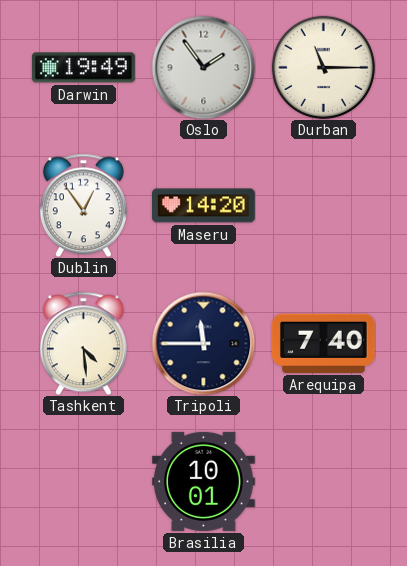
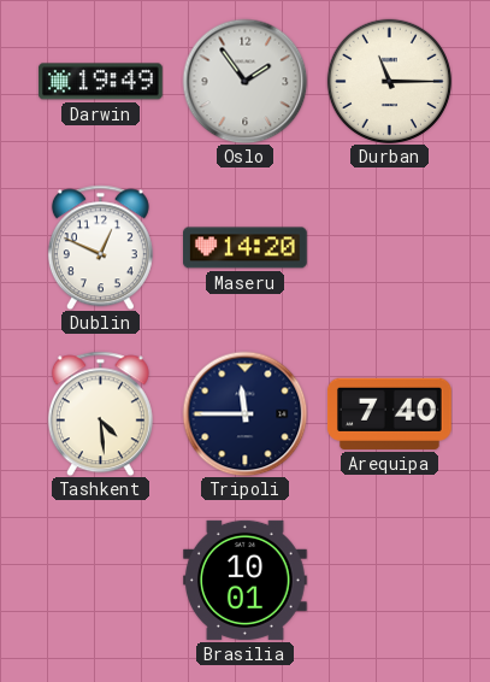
Dublin: 12:54 -> 12:49 (100, 247)
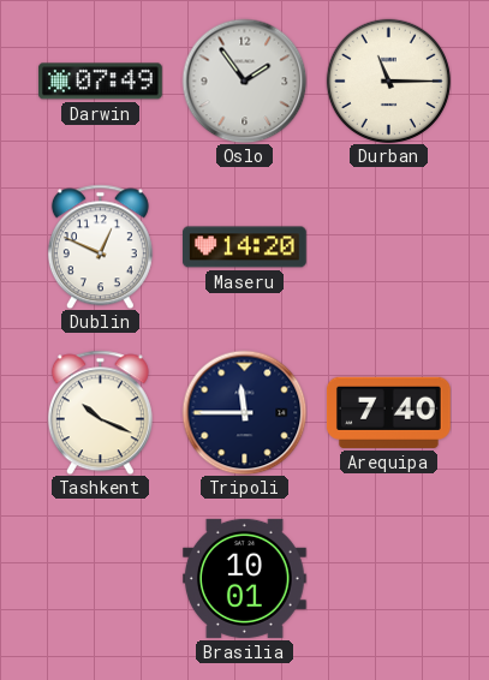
Darwin: 19:49 -> 07:49 (100, 82)
Tashkent: 4:29 -> 10:19 (100, 412)
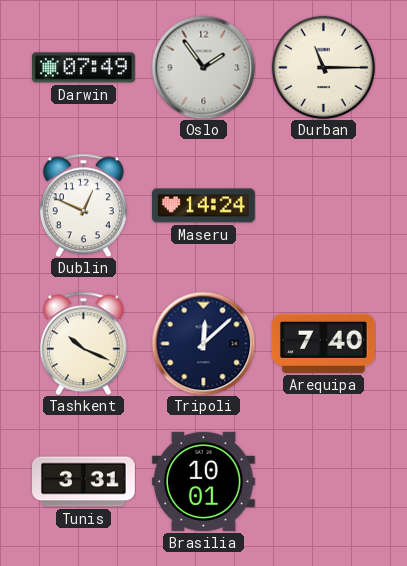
Maseru: 14:20 -> 14:24 (204, 206)
Tripoli: 11:45 -> 12:08 (203, 343)
Tunis: none -> 3:31 (84, 482)
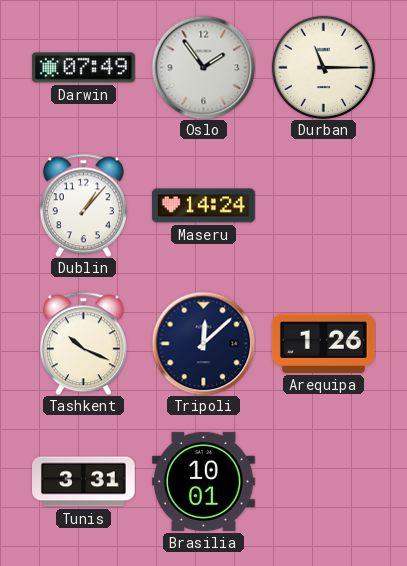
Dublin: 12:49 -> 1:07 (83, 205)
Arequipa: 7:40 -> 1:26 (323, 343)
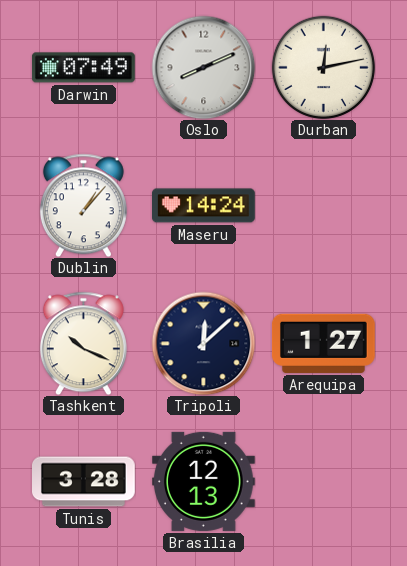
Oslo: 1:54 -> 8:11 (203, 67)
Durban: 11:15 -> 12:13 (323, 67)
Arequipa: 1:26 -> 1:27 (323, 343)
Tunis: 3:31 -> 3:28 (84, 482)
Brasilia: 10:01 -> 12:13 (204, 481)
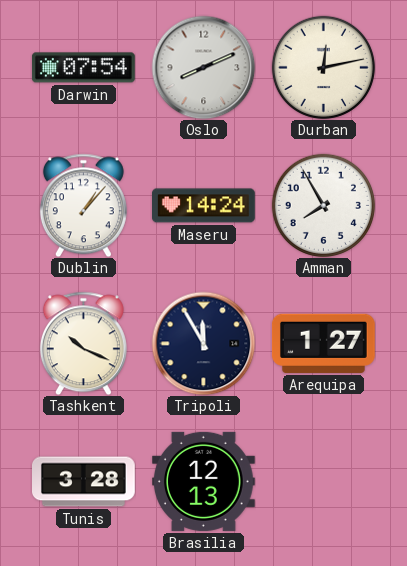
Darwin: 07:49 -> 07:54 (83, 68)
Amman: none -> 7:55 (323, 205)
Tripoli: 12:08 -> 11:55 (203, 343)
